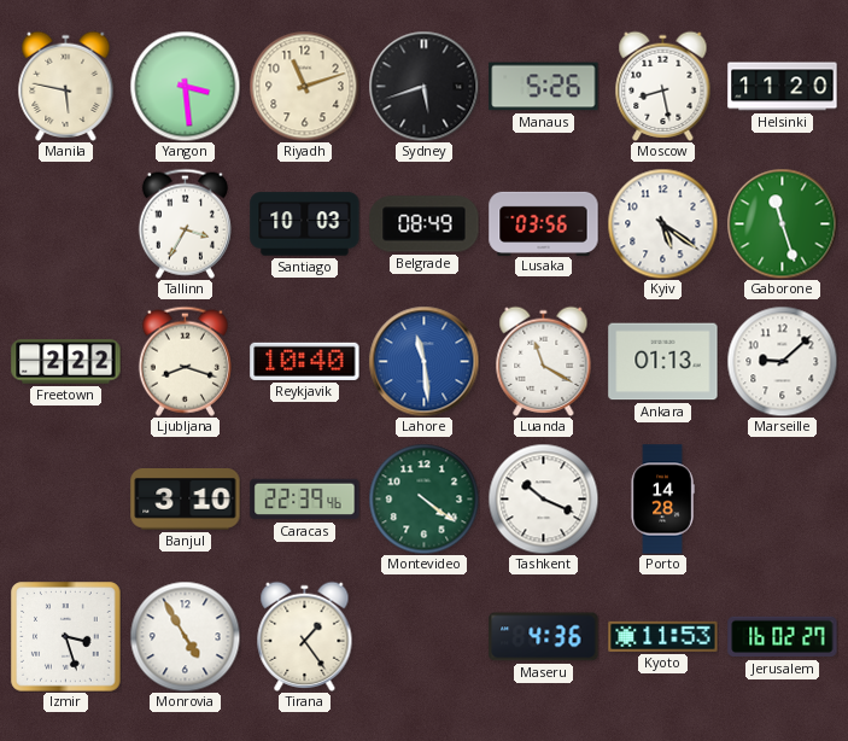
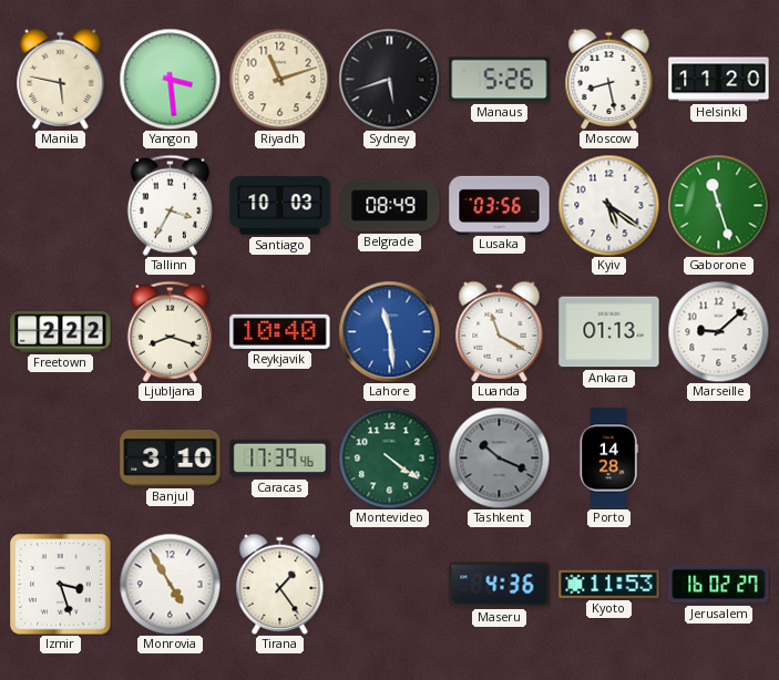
Caracas: 22:39 -> 17:39 (280, 459)
Tashkent dial: white -> grey (499, 457)
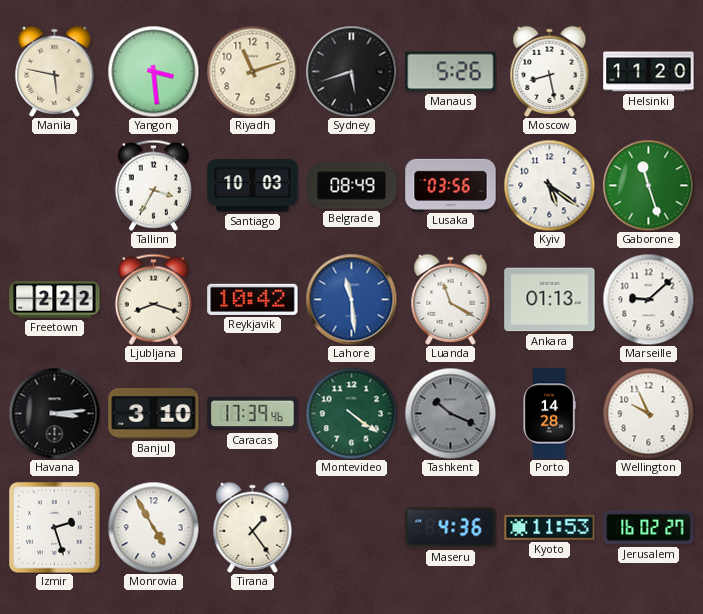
Reykjavik: 10:40 -> 10:42 (253, 299)
Havana: none -> 3:14 (54, 413)
Wellington: none -> 9:56 (648, 413)
Izmir: 3:27 -> 2:27 (55, 528)
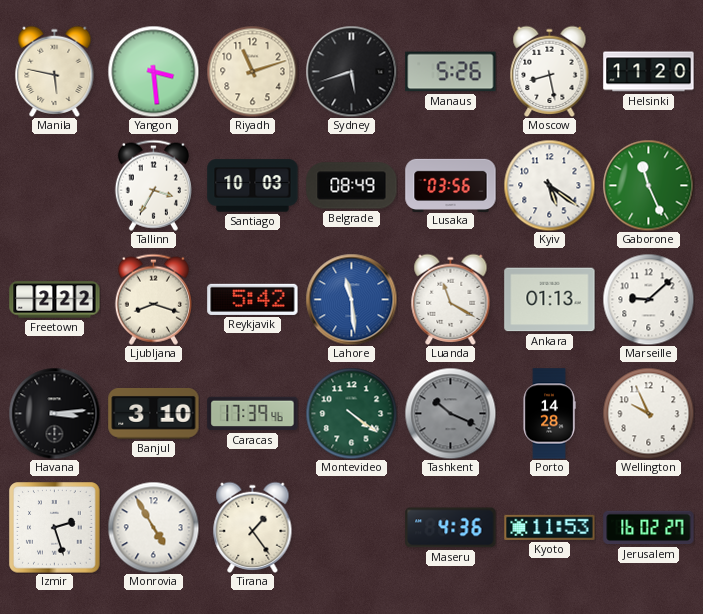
Gaborone: 11:27 -> 11:26 (648, 185)
Reykjavik: 10:42 -> 5:42 (253, 299)
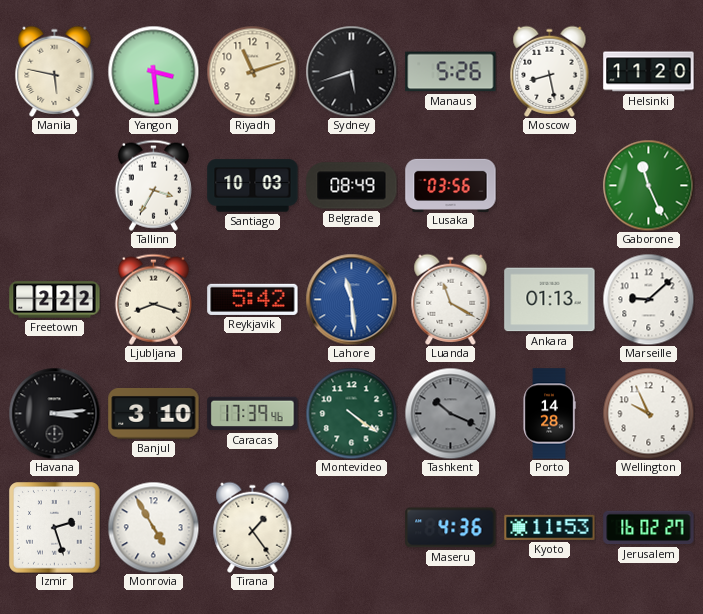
Kyiv: 5:21 -> none (549, 185)
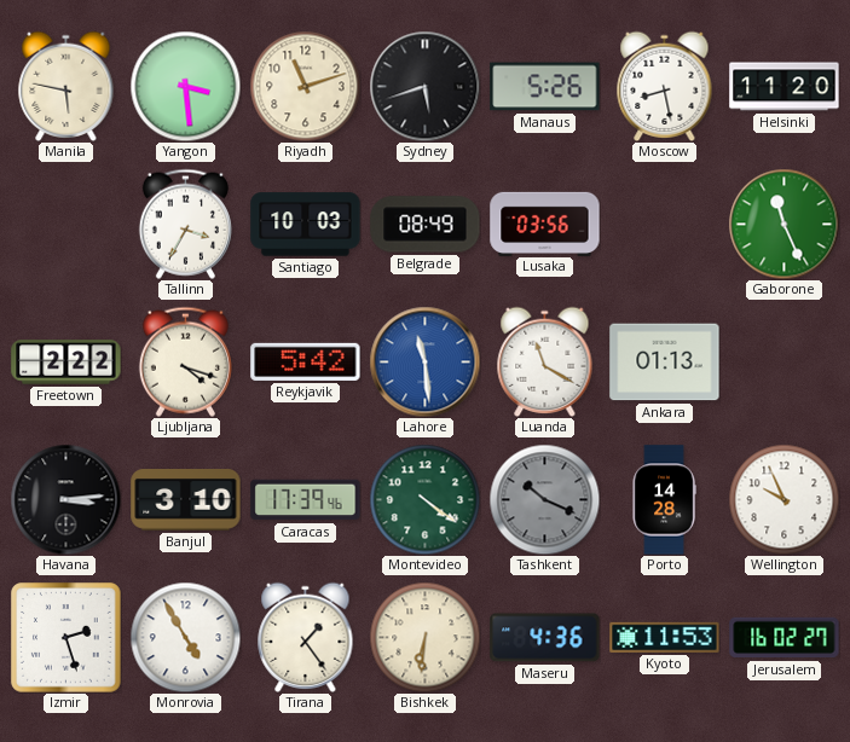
Ljubljana: 8:18 -> 4:18 (185, 361)
Marseille: 9:08 -> none (648, 299)
Bishkek: none -> 6:31 (424, 637)
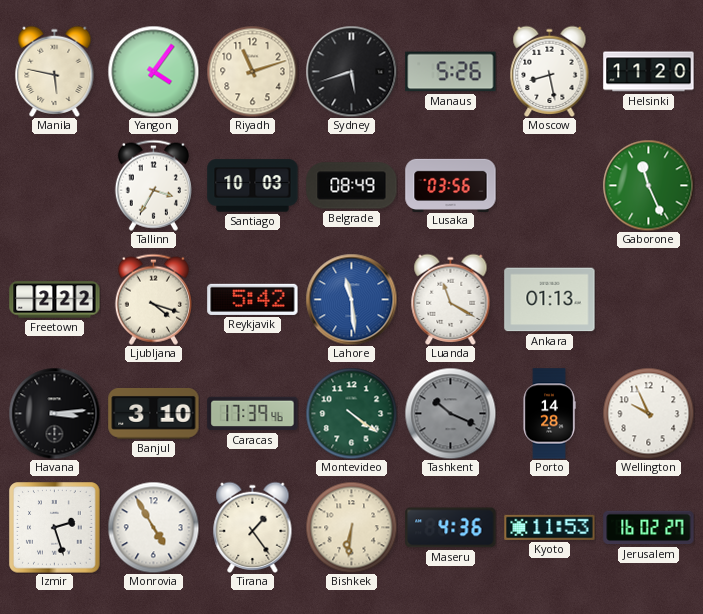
Yangon: 3:29 -> 4:06 (153, 71)
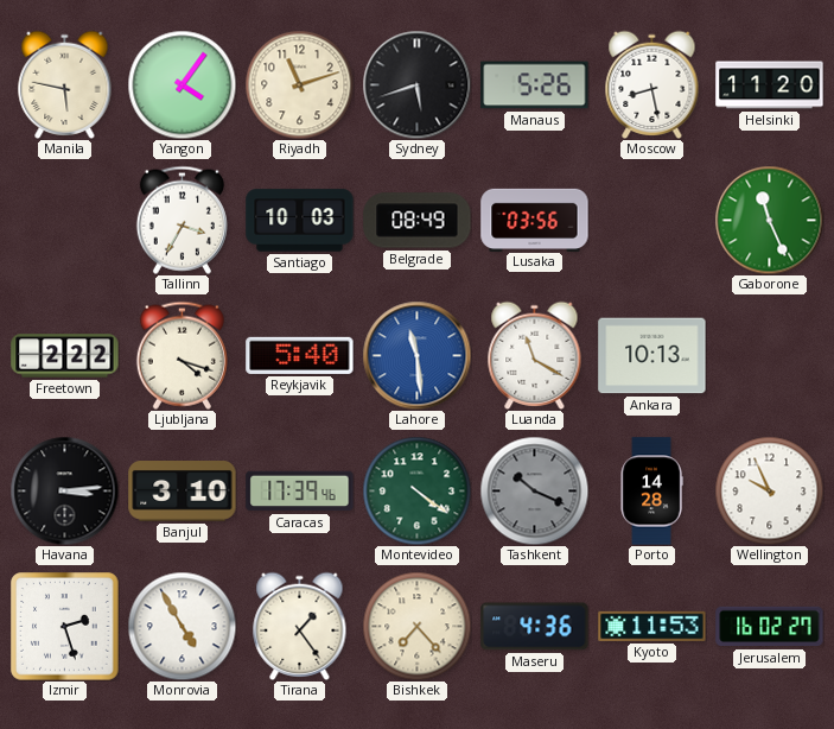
Reykjavik: 5:42 -> 5:40 (300, 355)
Ankara: 01:13 -> 10:13 (652, 356)
Bishkek: 6:31 -> 7:23 (416, 626)
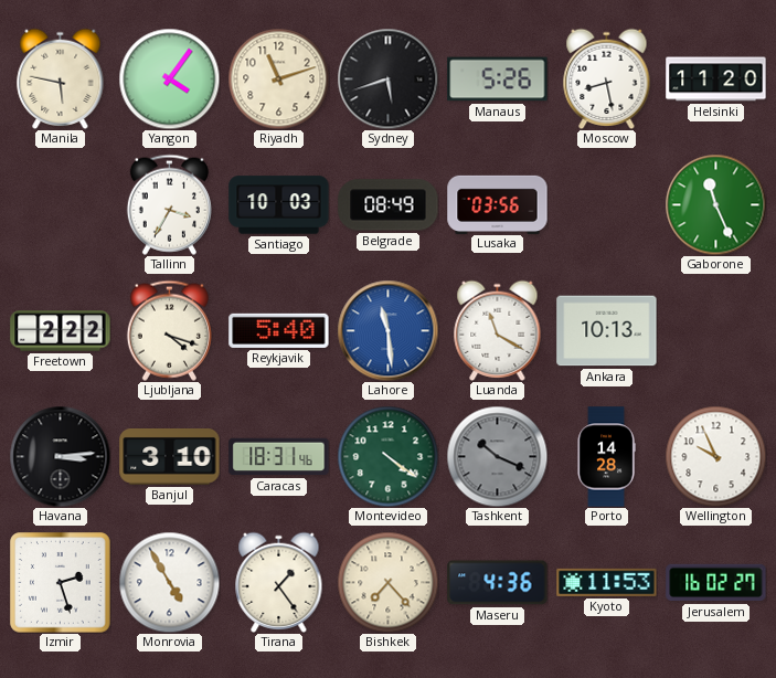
Caracas: 17:39 -> 18:31 (279, 457)
